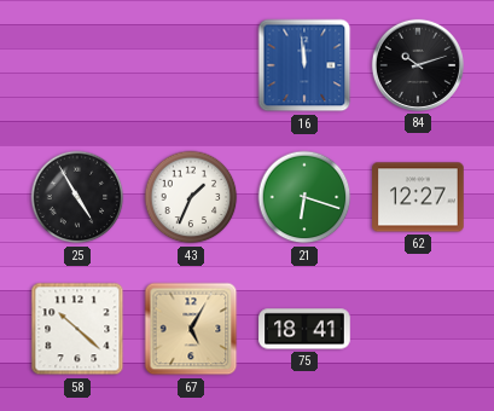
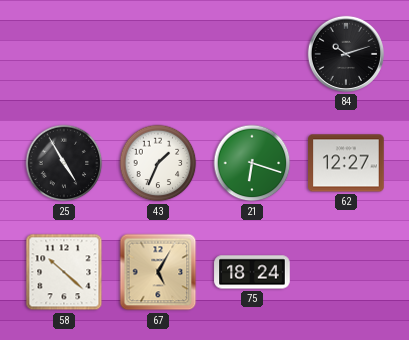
16: 11:59 -> none (304, 65)
75: 18:41 -> 18:24 (252, 272)
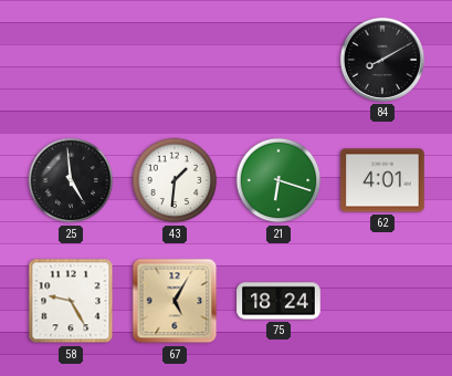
84: 10:12 -> 8:10 (381, 60)
25: 4:55 -> 4:59 (71, 180)
43: 1:34 -> 1:31 (175, 180)
62: 12:27 -> 4:01 (382, 180)
58: 10:22 -> 9:25 (71, 301)
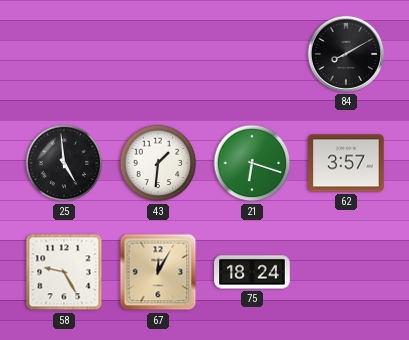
62: 4:01 -> 3:57 (346, 163)
67: 5:05 -> 12:05 (158, 272)
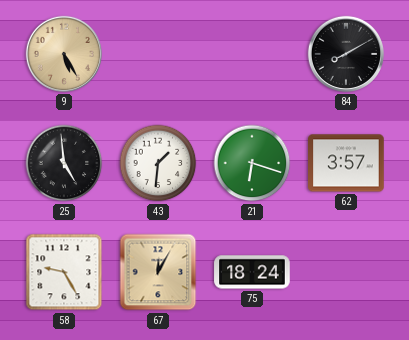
9: none -> 5:25 (63, 54)
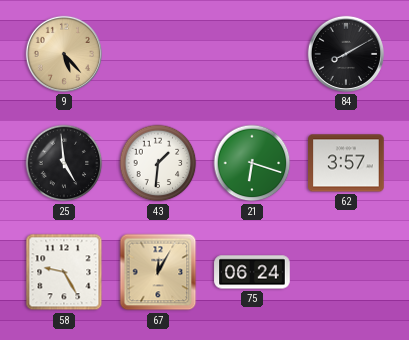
9: 5:25 -> 5:23 (63, 54)
75: 18:24 -> 06:24 (252, 272)
